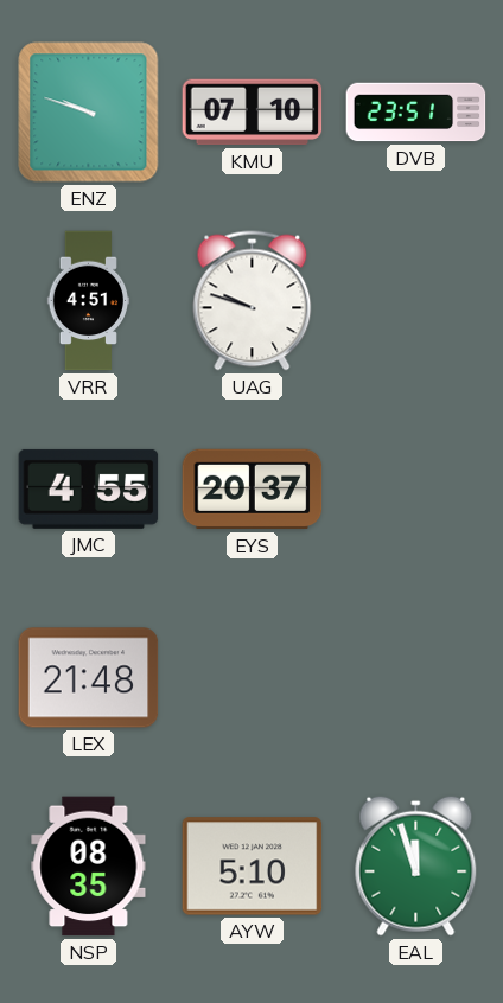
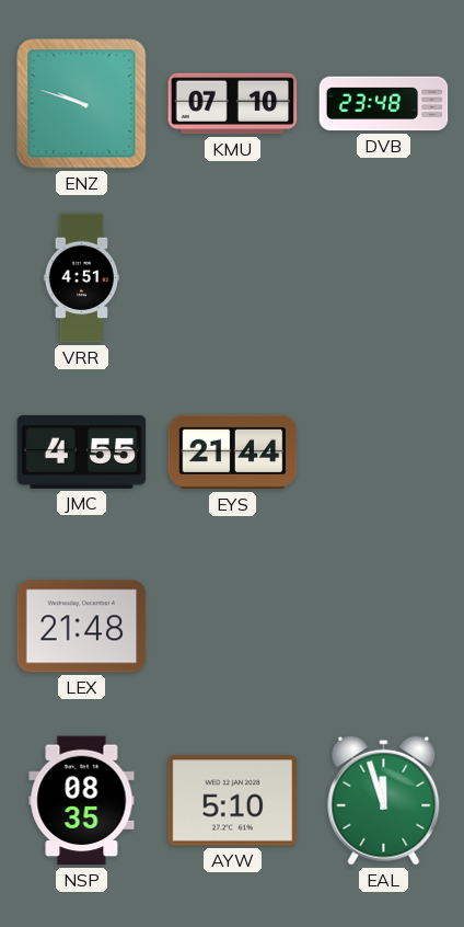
DVB: 23:51 -> 23:48 (384, 104)
UAG: 9:48 -> none (253, 301)
EYS: 20:37 -> 21:44 (233, 453)
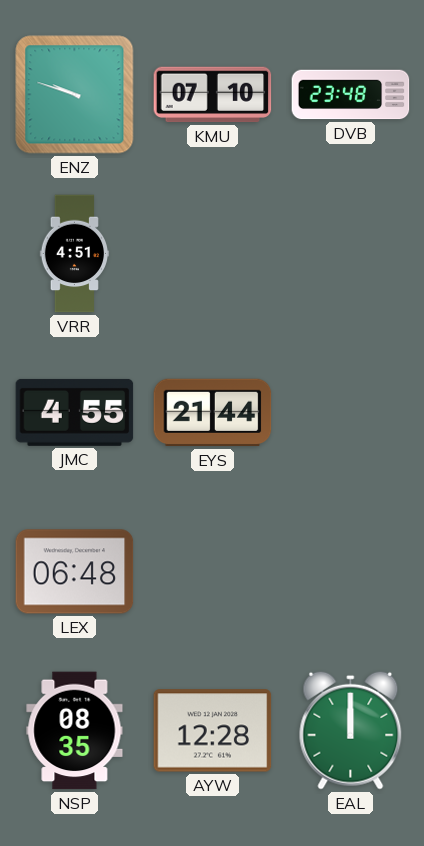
LEX: 21:48 -> 06:48 (75, 572)
AYW: 5:10 -> 12:28 (213, 731)
EAL: 11:57 -> 12:00 (351, 730)
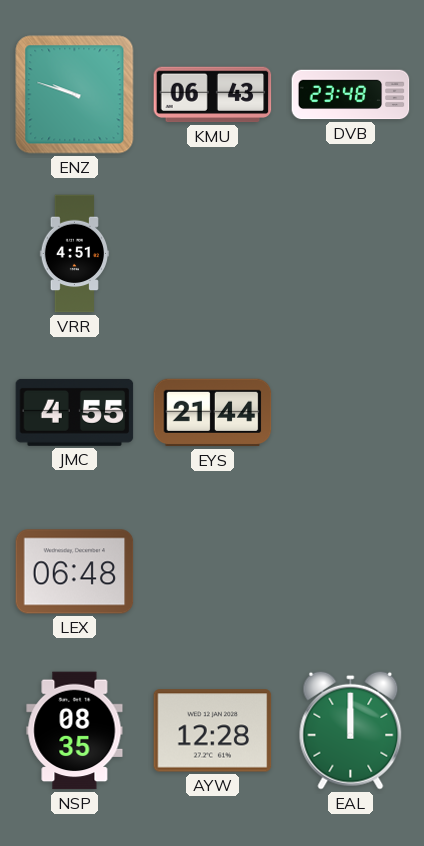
KMU: 07:10 -> 06:43 (213, 95)
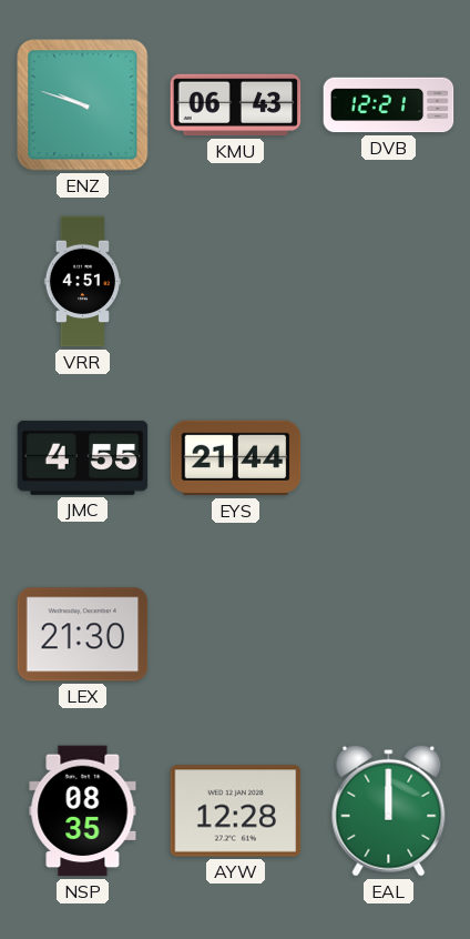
DVB: 23:48 -> 12:21 (389, 105)
LEX: 06:48 -> 21:30 (83, 635)
